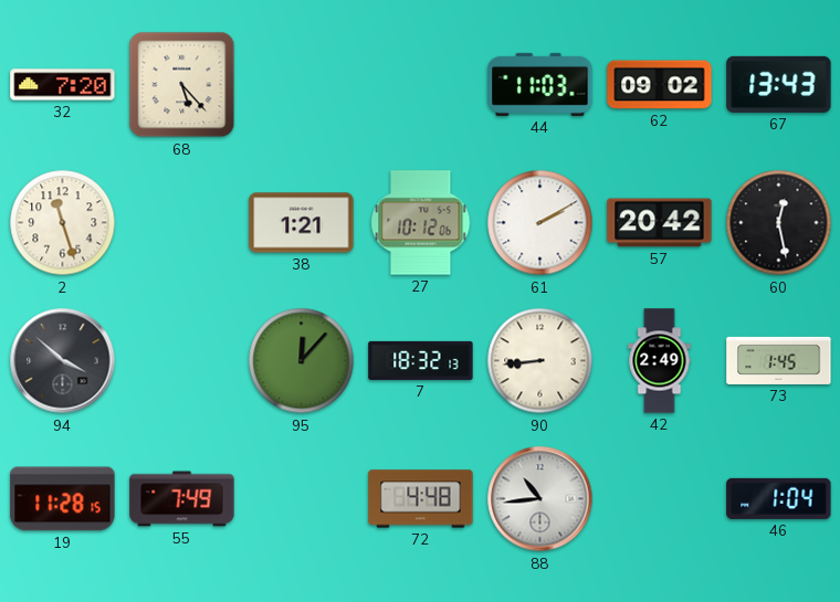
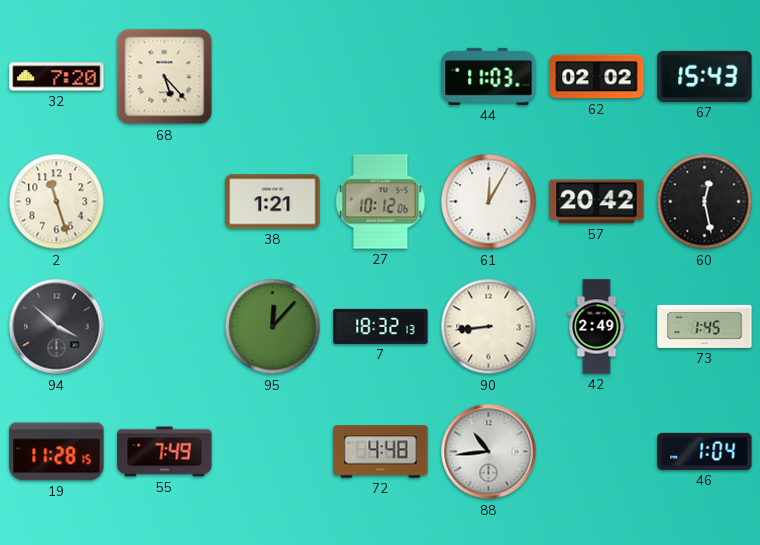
62: 09:02 -> 02:02 (597, 77)
67: 13:43 -> 15:43 (705, 76)
61: 2:10 -> 12:05 (489, 202)
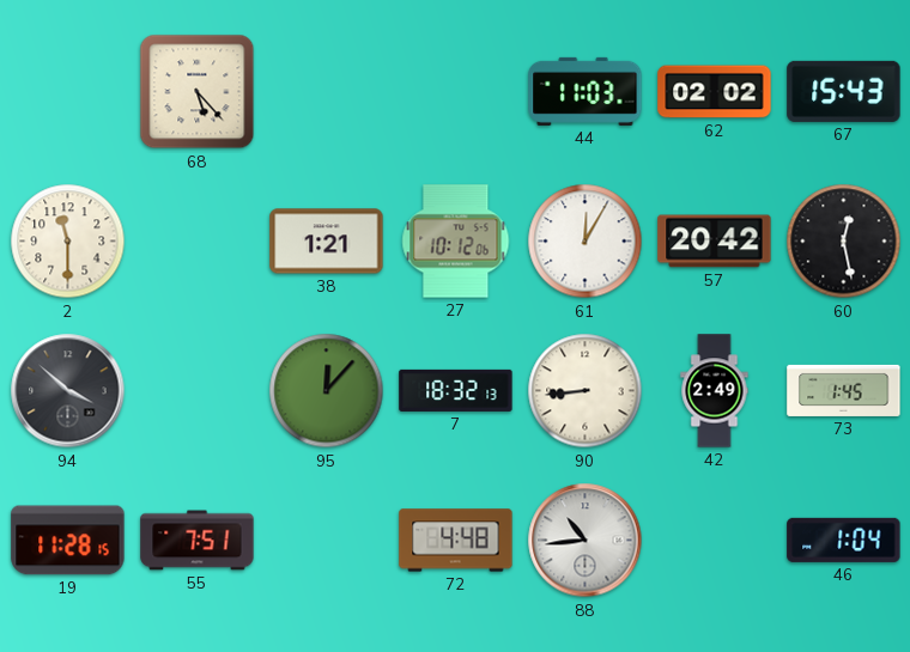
32: 7:20 -> none (57, 77)
2: 11:27 -> 11:30 (68, 242)
55: 7:49 -> 7:51 (198, 541)
